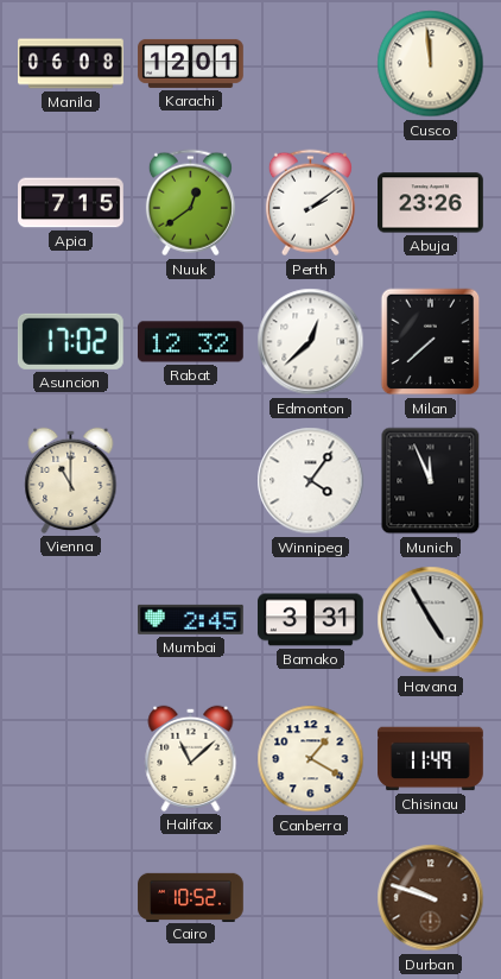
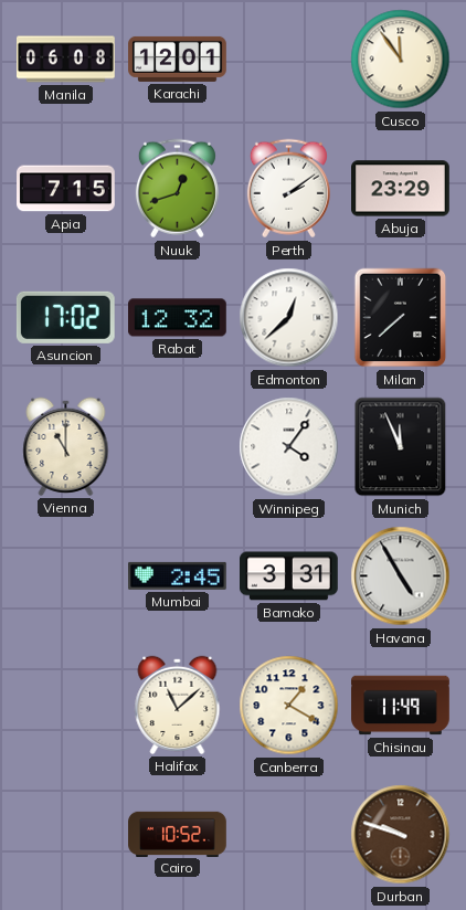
Cusco: 11:59 -> 11:54 (401, 60)
Nuuk: 12:39 -> 12:42 (177, 189)
Abuja: 23:26 -> 23:29 (401, 189)
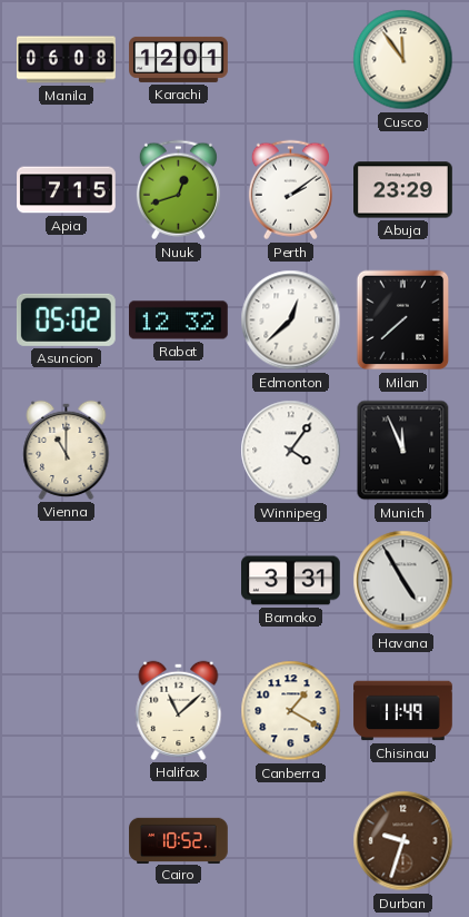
Asuncion: 17:02 -> 05:02 (66, 319)
Mumbai: 2:45 -> none (178, 575)
Durban: 9:48 -> 9:33 (403, 841)
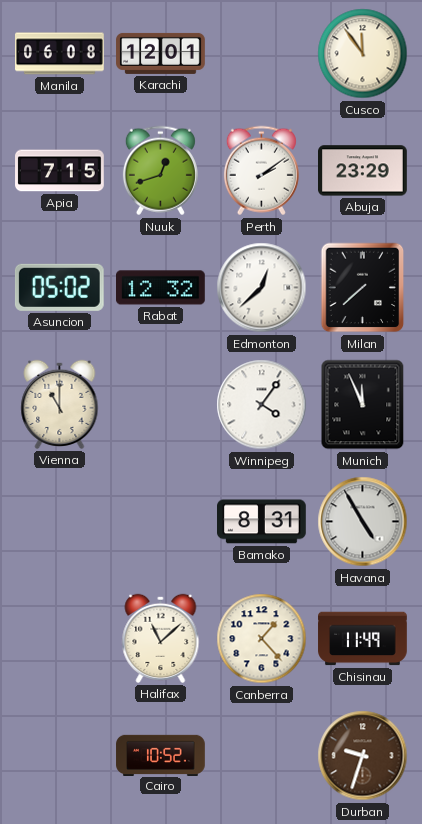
Bamako: 3:31 -> 8:31 (262, 522)
Canberra: 1:20 -> 1:23 (262, 639)
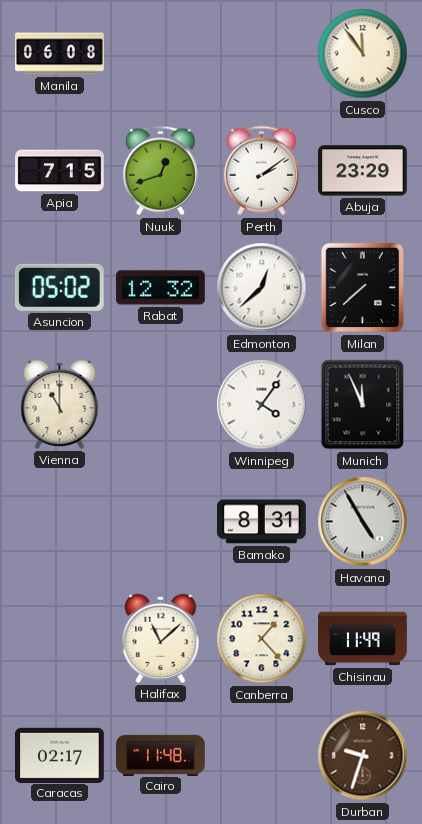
Karachi: 12:01 -> none (161, 53)
Caracas: none -> 02:17 (60, 755)
Cairo: 10:52 -> 11:48 (161, 755)
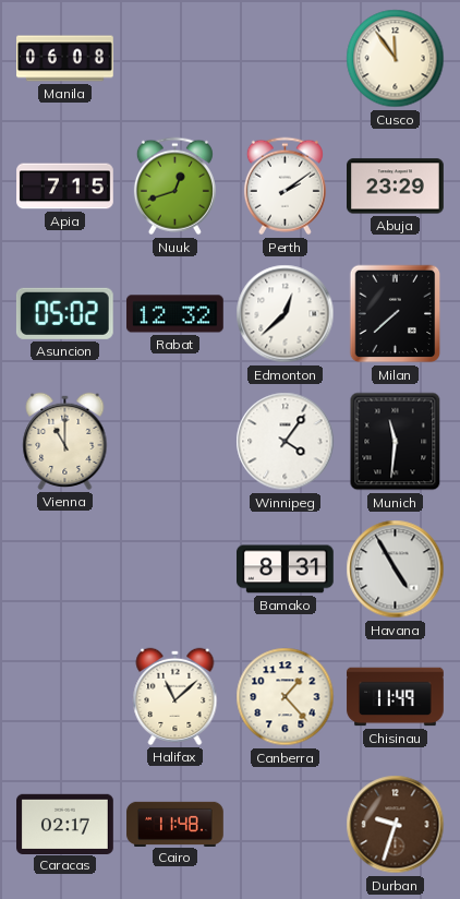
Munich: 11:56 -> 11:31 (396, 442)
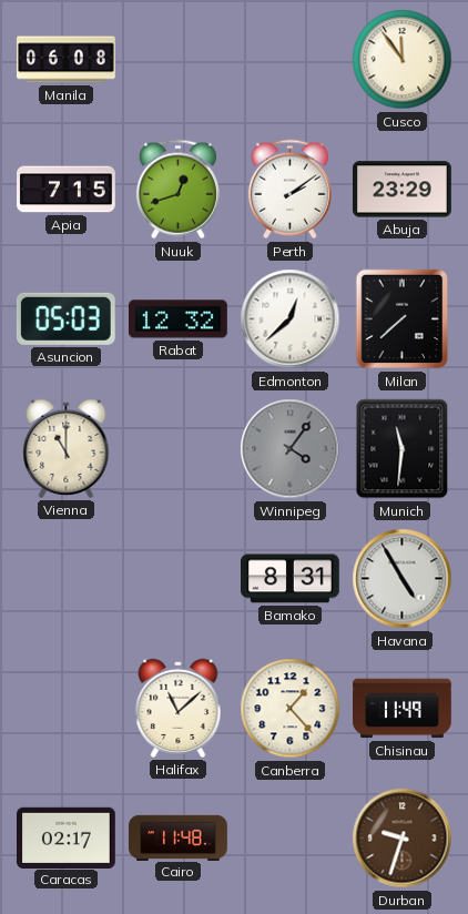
Asuncion: 05:02 -> 05:03 (65, 318)
Winnipeg dial: white -> grey (291, 449)
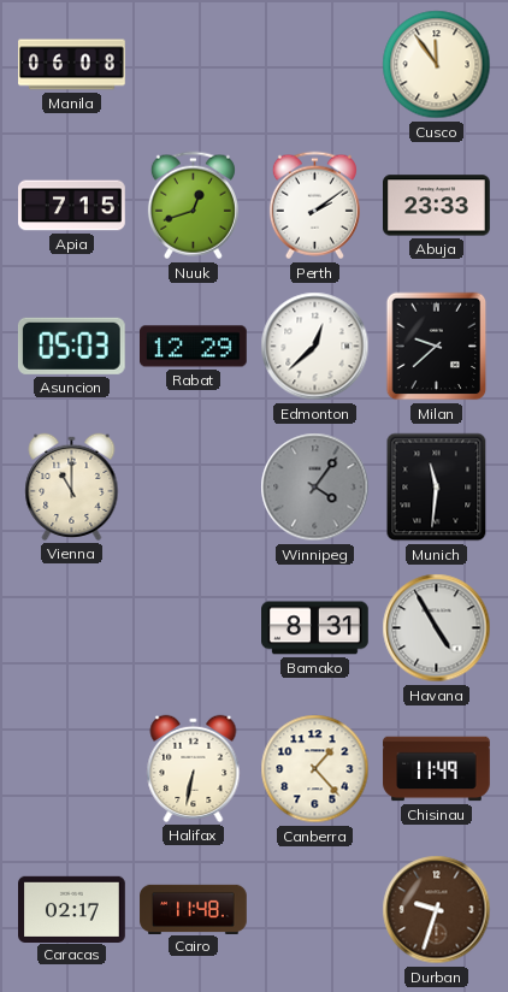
Abuja: 23:29 -> 23:33 (437, 206)
Rabat: 12:32 -> 12:29 (194, 347)
Milan: 7:38 -> 9:38 (437, 347)
Halifax: 11:08 -> 6:32 (194, 768)
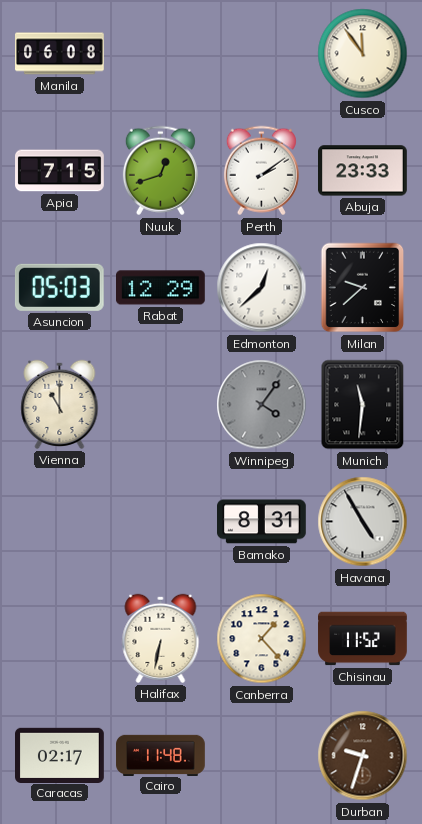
Chisinau: 11:49 -> 11:52 (363, 639)
